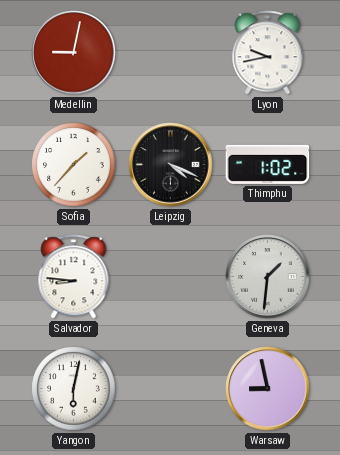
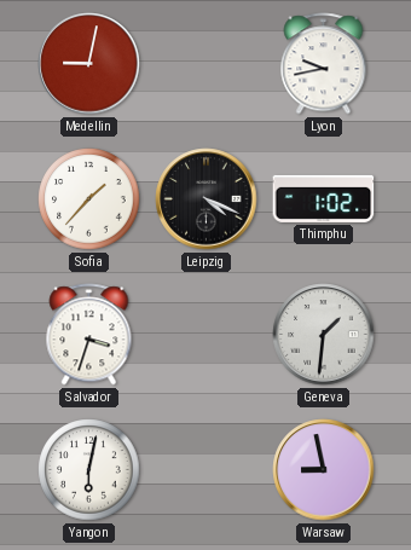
Salvador: 8:46 -> 3:33 (89, 335)
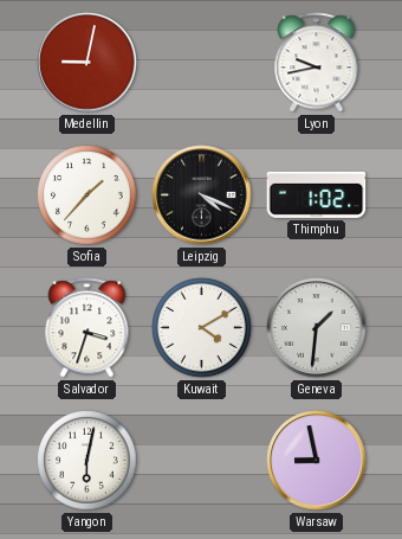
Kuwait: none -> 4:10 (202, 328)
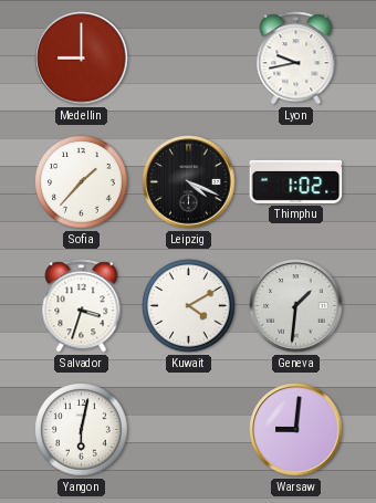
Medellin: 9:02 -> 9:00 (82, 59)
Warsaw: 8:58 -> 9:01 (296, 430)
